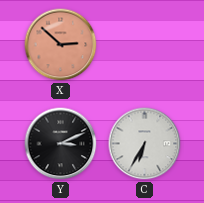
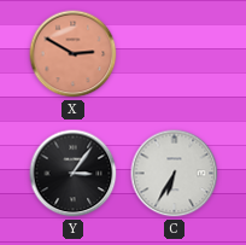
X: 2:52 -> 2:50 (74, 54)
Y: 3:11 -> 3:06 (74, 174)
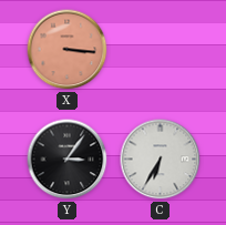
X: 2:50 -> 3:16 (68, 50)
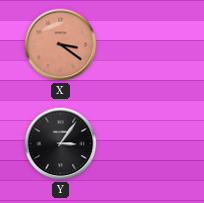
X: 3:16 -> 3:21 (61, 45)
C: 6:35 -> none (161, 160)
